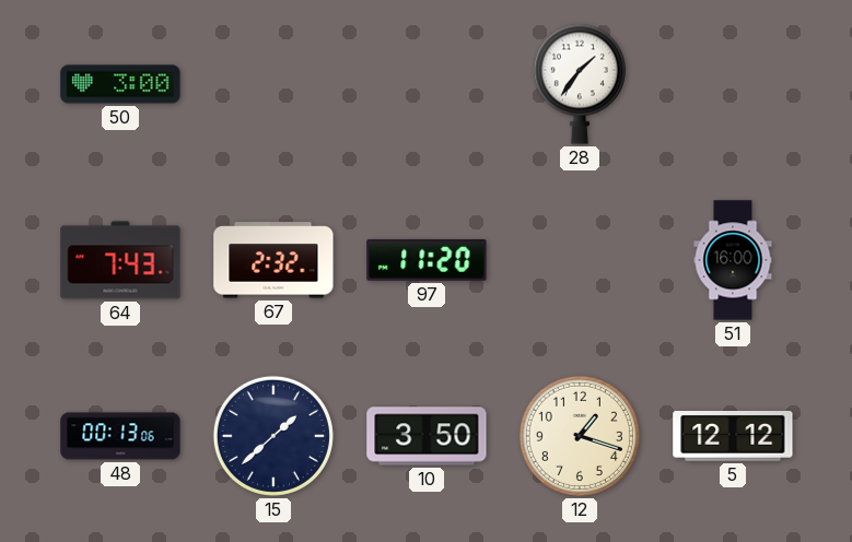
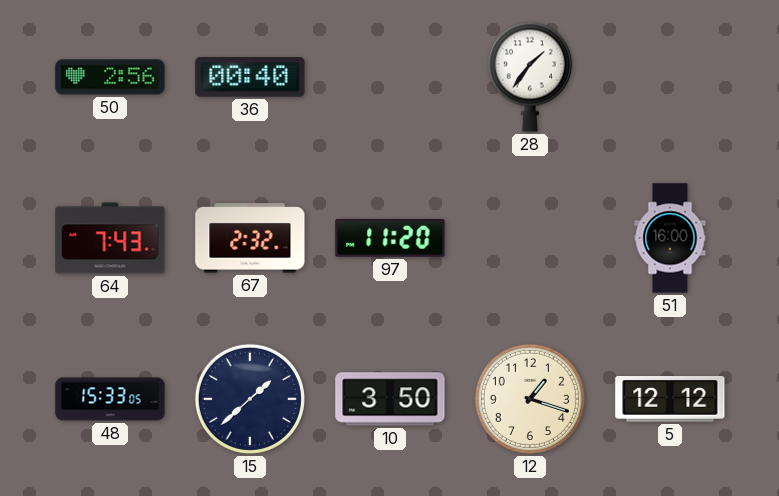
50: 3:00 -> 2:56 (110, 77)
36: none -> 00:40 (250, 77)
48: 00:13 -> 15:33 (110, 399)
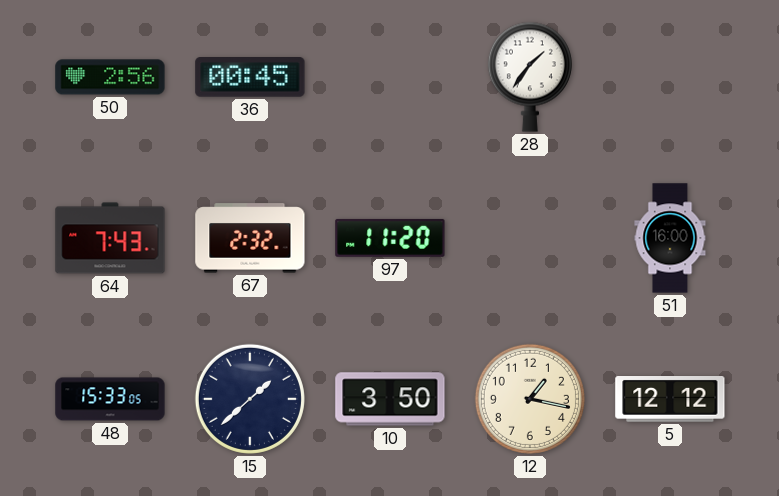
36: 00:40 -> 00:45 (250, 77)
12: 1:18 -> 1:17 (530, 399)
